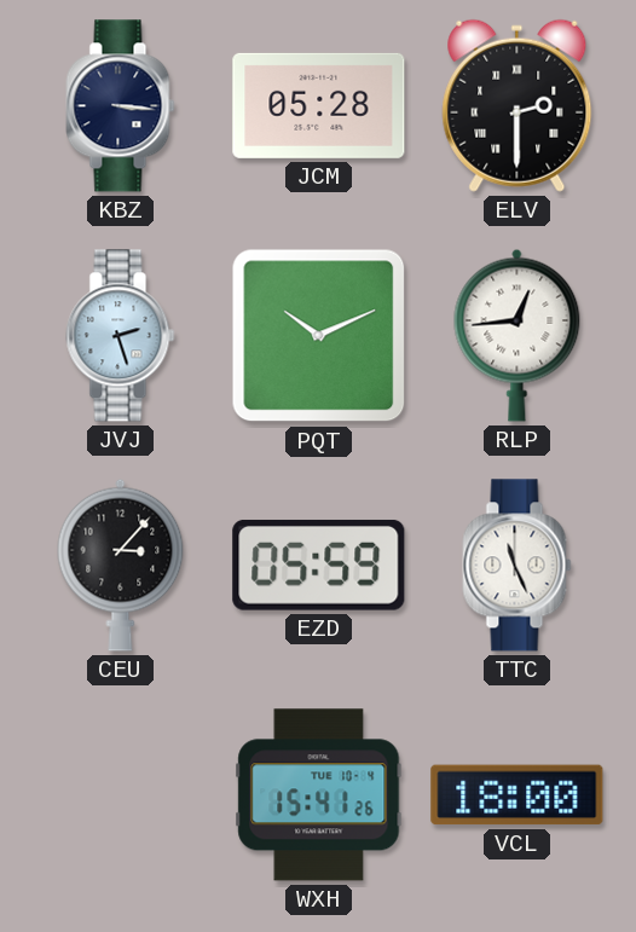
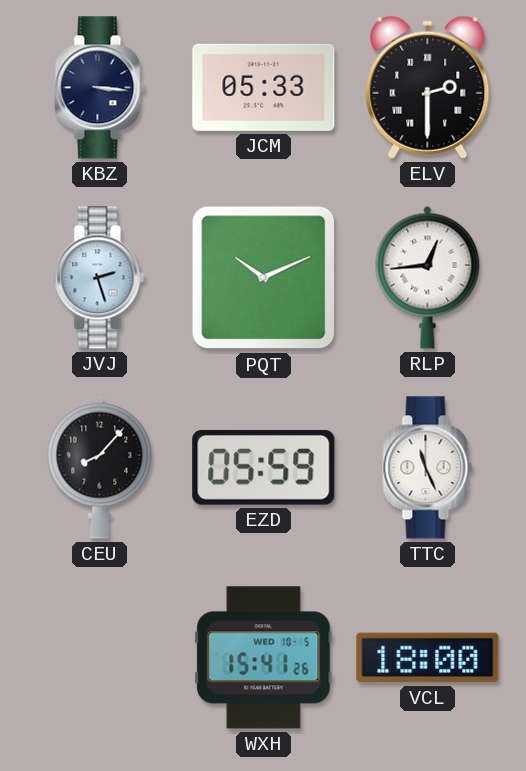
JCM: 05:28 -> 05:33 (264, 87)
CEU: 3:07 -> 8:07 (100, 467)
WXH date: TUE 10-4 -> WED 10-5 (264, 658)
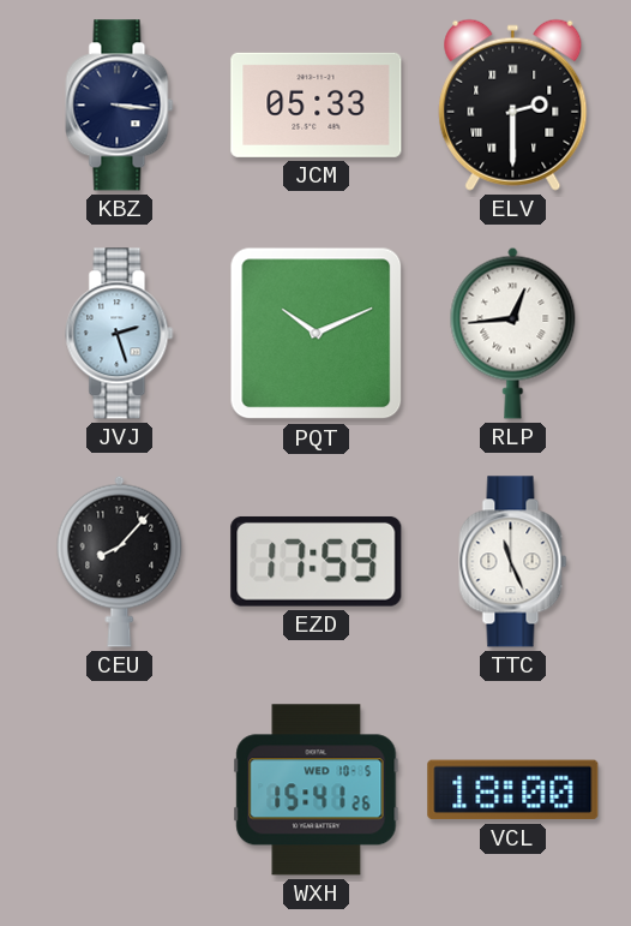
EZD: 05:59 -> 17:59 (317, 561)
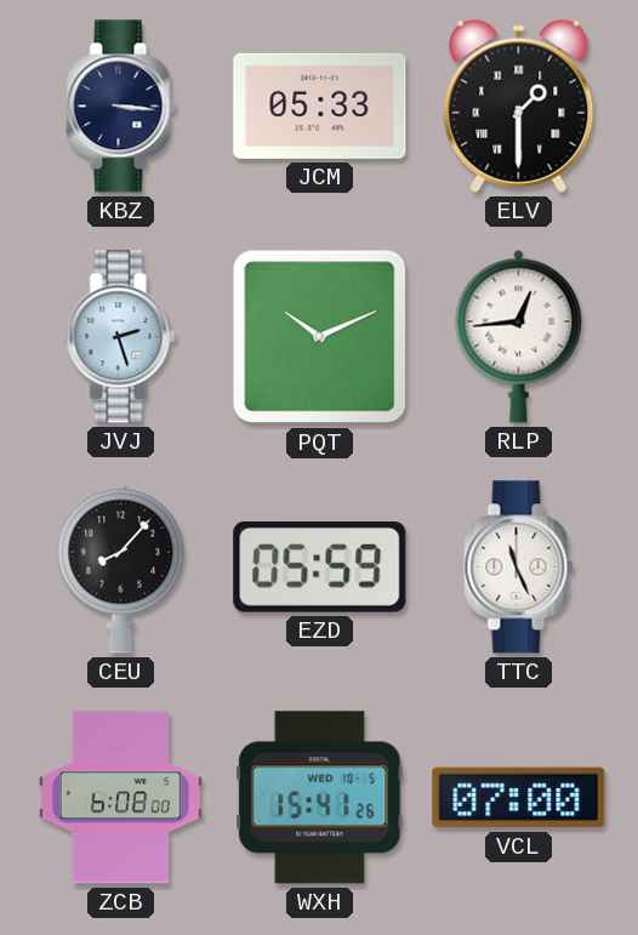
ELV: 2:30 -> 1:30 (519, 106)
EZD: 17:59 -> 05:59 (320, 566)
ZCB: none -> 6:08 (120, 798)
VCL: 18:00 -> 07:00 (519, 798)
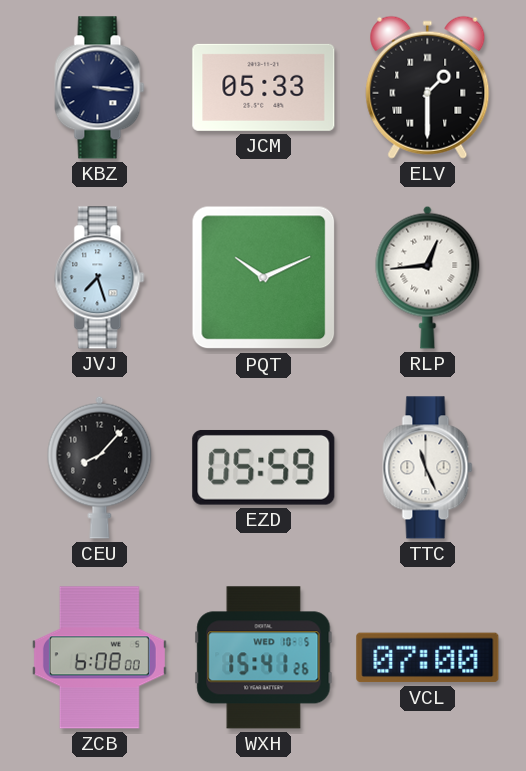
JVJ: 2:27 -> 7:27 (100, 278)
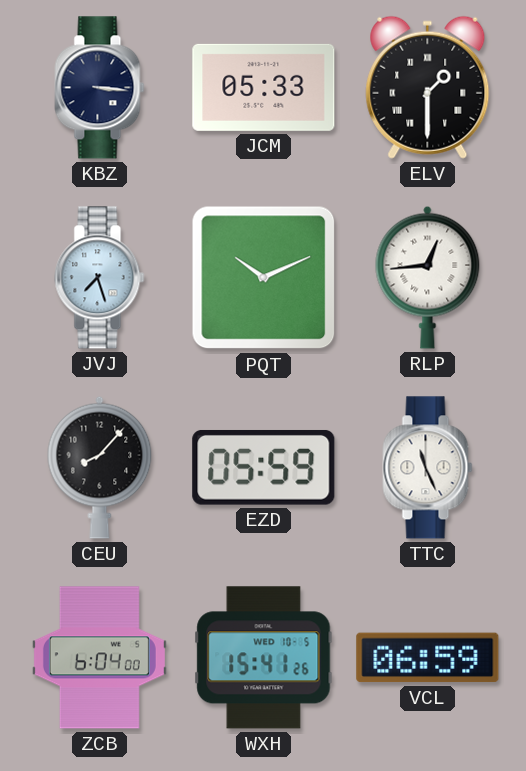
ZCB: 6:08 -> 6:04 (99, 658)
VCL: 07:00 -> 06:59 (428, 658)
